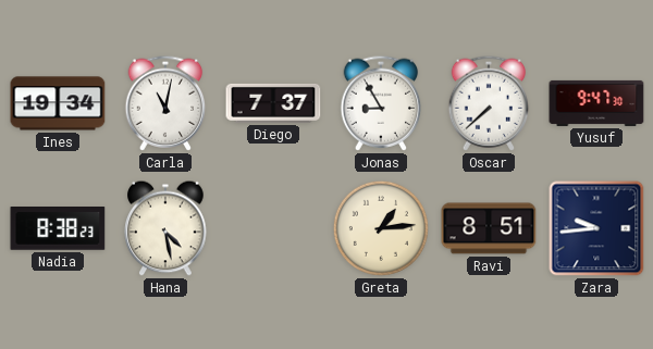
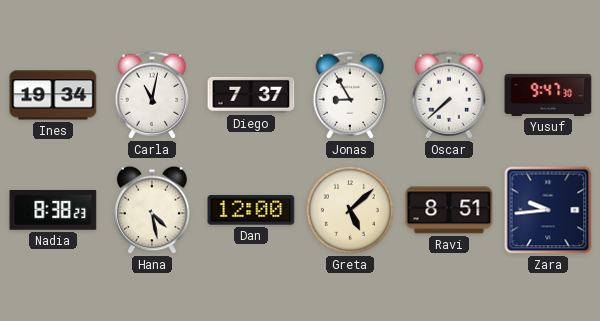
Dan: none -> 12:00 (251, 210)
Greta: 1:14 -> 5:08 (350, 210)
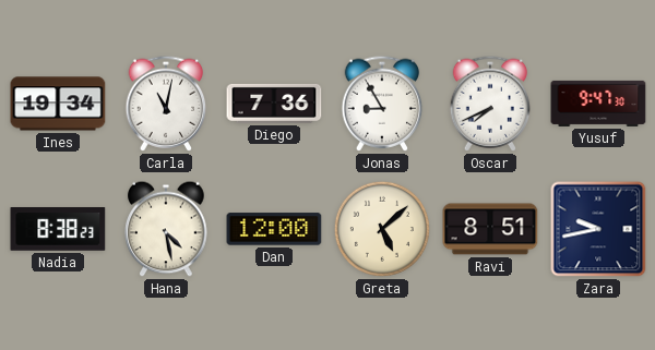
Diego: 7:37 -> 7:36 (274, 104)
Oscar: 7:38 -> 7:41 (490, 104)
Zara: 9:44 -> 9:43 (598, 229)
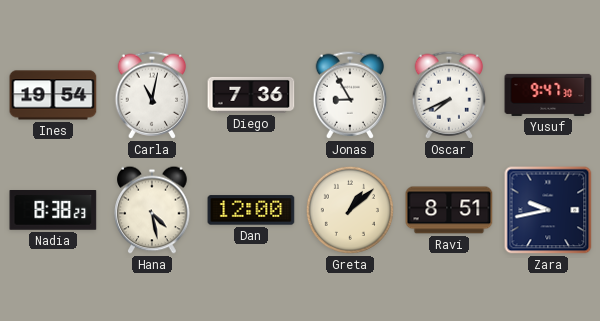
Ines: 19:34 -> 19:54 (53, 95)
Greta: 5:08 -> 1:08 (350, 210)
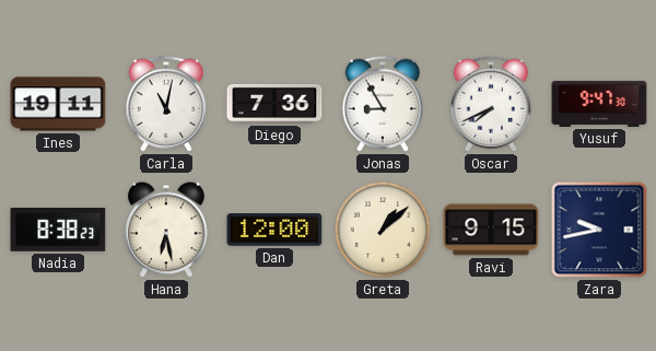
Ines: 19:54 -> 19:11 (58, 104)
Hana: 4:28 -> 6:28 (166, 230)
Ravi: 8:51 -> 9:15 (491, 230)
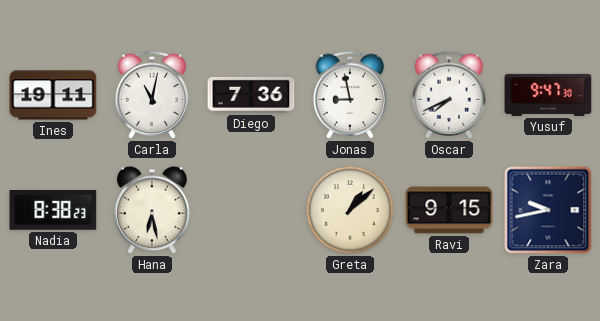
Jonas: 8:55 -> 8:58 (350, 95)
Dan: 12:00 -> none (274, 230)
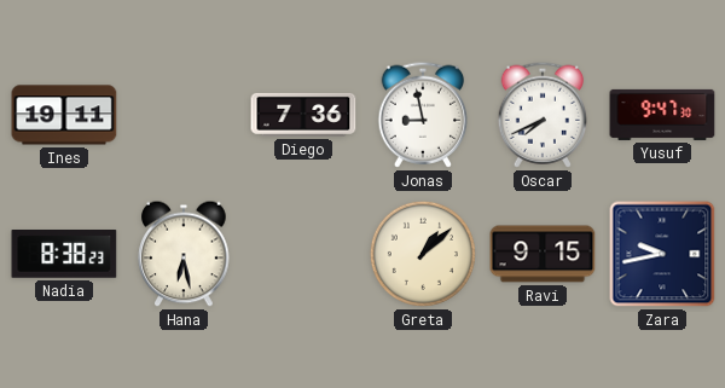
Carla: 11:02 -> none (152, 95)
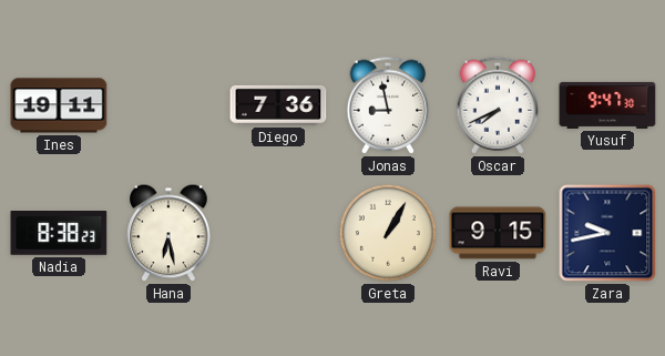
Greta: 1:08 -> 1:05 (388, 233)
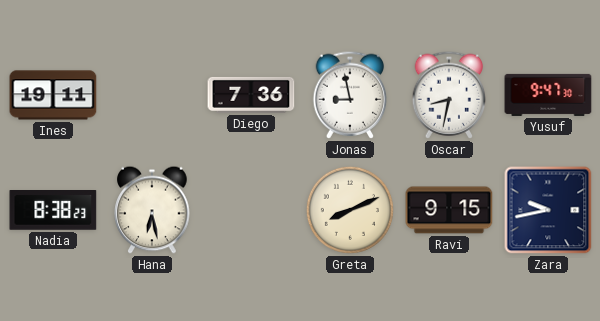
Oscar: 7:41 -> 8:32 (449, 95)
Greta: 1:05 -> 8:11 (350, 210)
